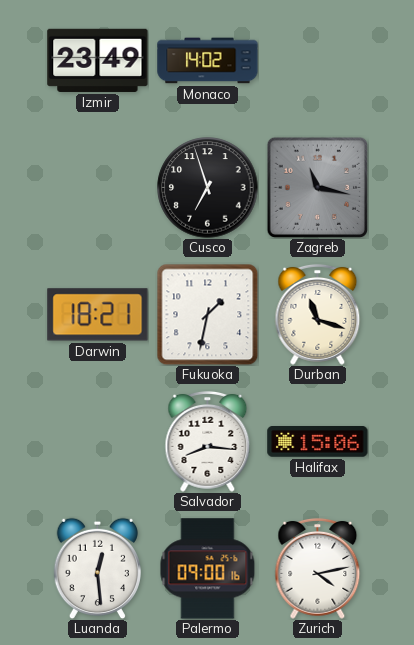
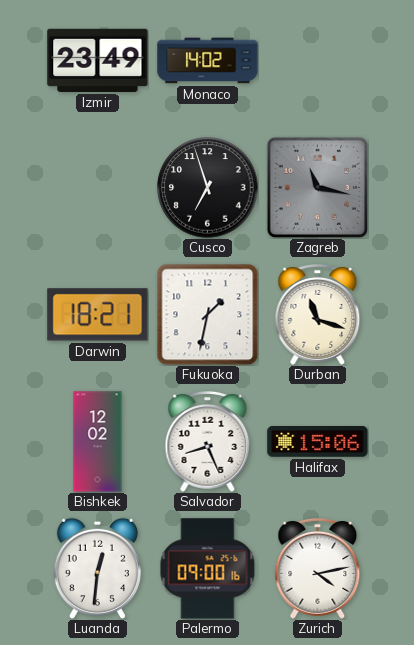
Bishkek: none -> 12:02 (98, 442)
Salvador: 8:16 -> 8:26 (208, 441)
Luanda: 12:29 -> 12:31 (97, 568)
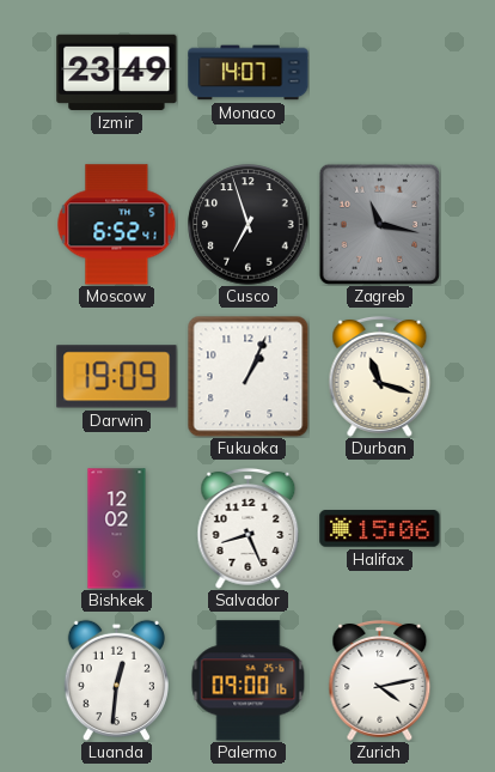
Monaco: 14:02 -> 14:07 (249, 73)
Moscow: none -> 6:52 (117, 225)
Darwin: 18:21 -> 19:09 (117, 377)
Fukuoka: 1:32 -> 1:04 (247, 376)
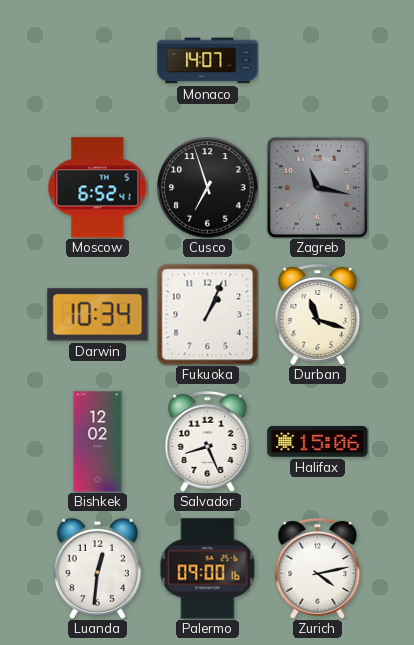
Izmir: 23:49 -> none (117, 72)
Darwin: 19:09 -> 10:34 (98, 315)
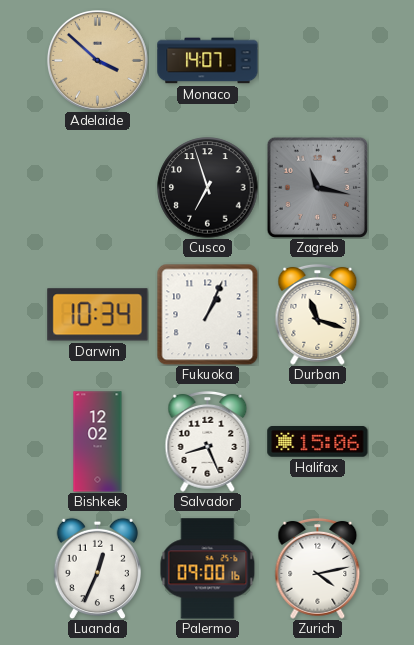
Adelaide: none -> 3:52 (98, 61)
Moscow: 6:52 -> none (98, 188)
Luanda: 12:31 -> 12:34 (97, 568)
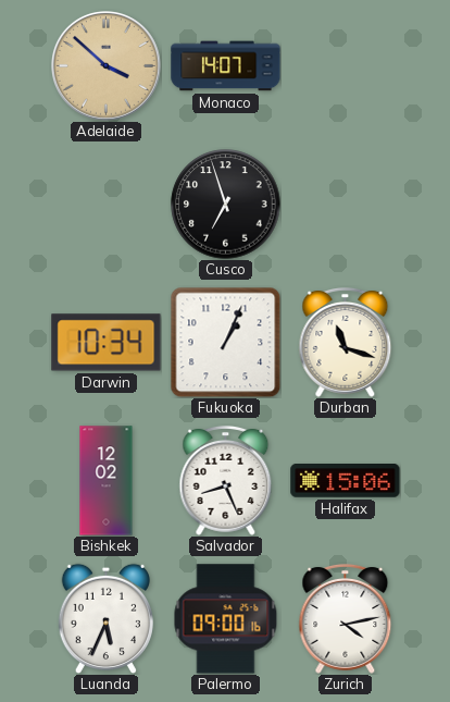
Zagreb: 11:17 -> none (317, 187)
Luanda: 12:34 -> 5:34 (105, 618)
